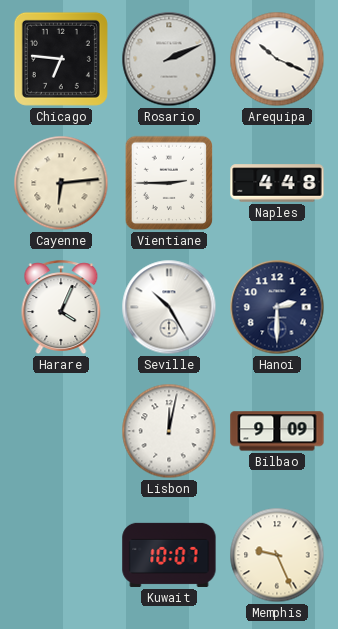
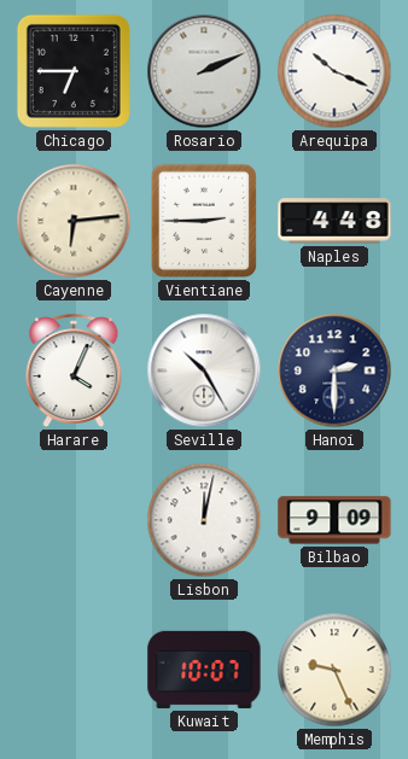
Chicago: 6:46 -> 6:45 (74, 71)
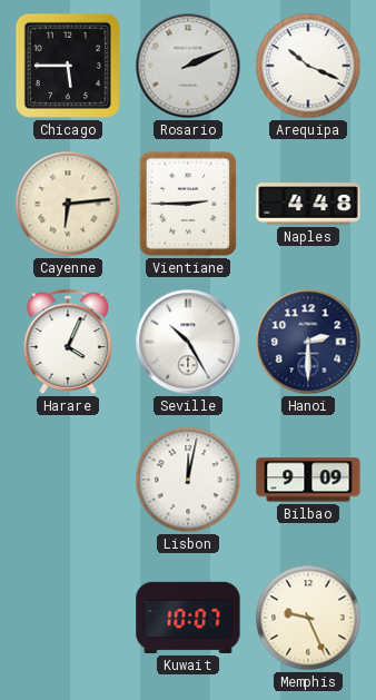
Chicago: 6:45 -> 5:45 (68, 66)
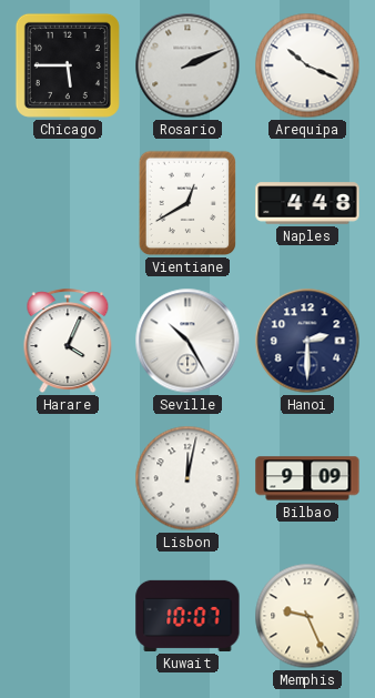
Cayenne: 6:14 -> none (68, 204)
Vientiane: 2:45 -> 12:40 (187, 203)
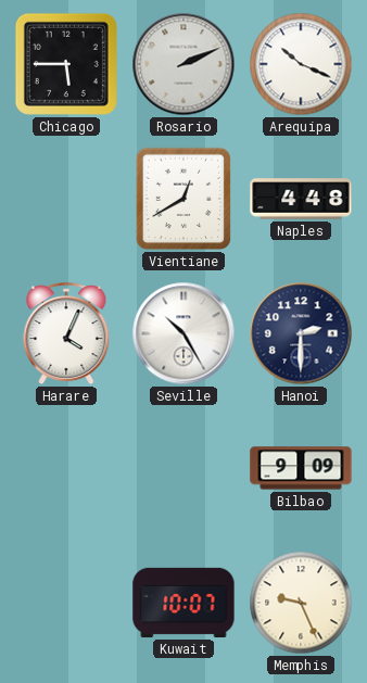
Lisbon: 12:02 -> none (187, 478)
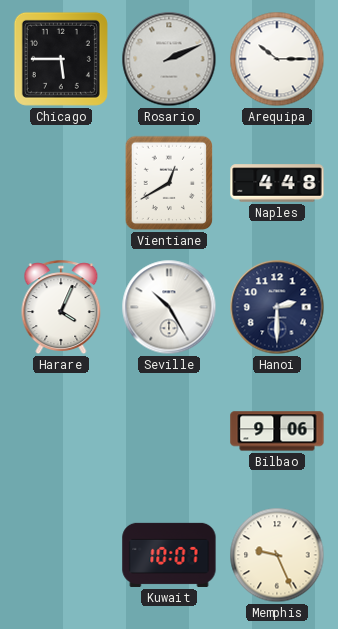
Arequipa: 10:19 -> 10:15 (277, 59)
Bilbao: 9:09 -> 9:06 (277, 431)
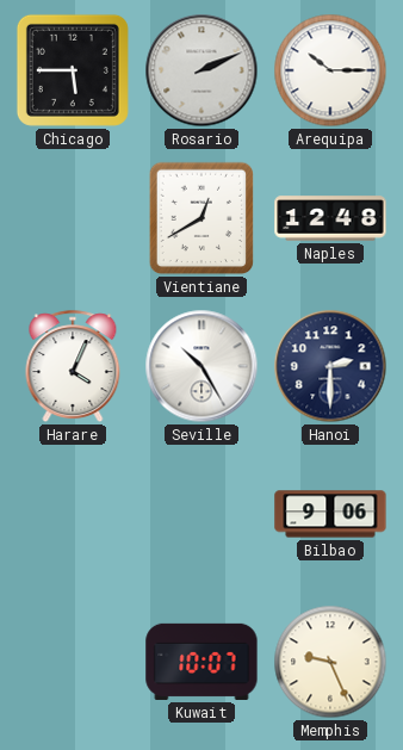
Naples: 4:48 -> 12:48 (330, 218)
